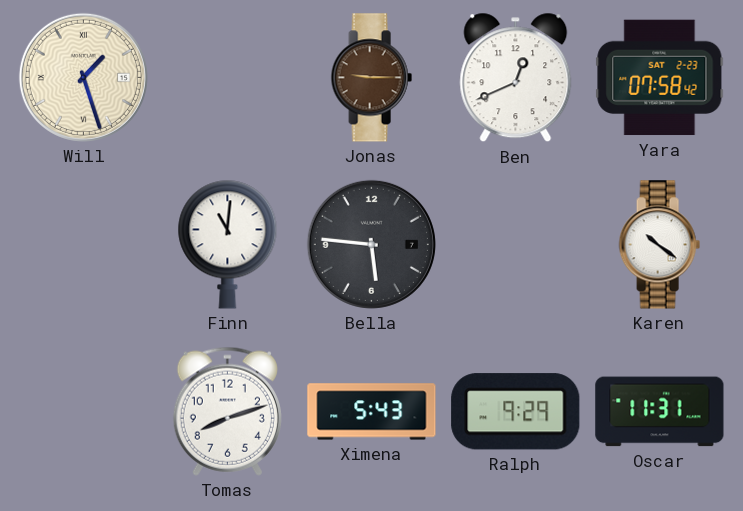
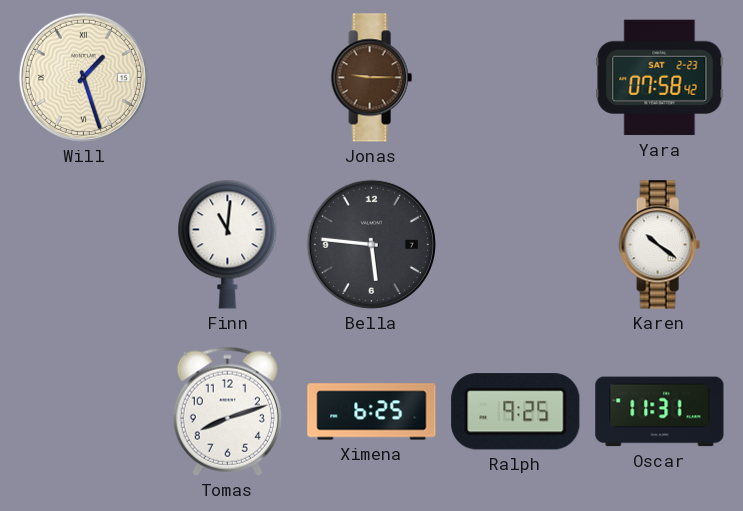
Ben: 12:41 -> none (516, 78)
Ximena: 5:43 -> 6:25 (372, 412)
Ralph: 9:29 -> 9:25 (516, 412)
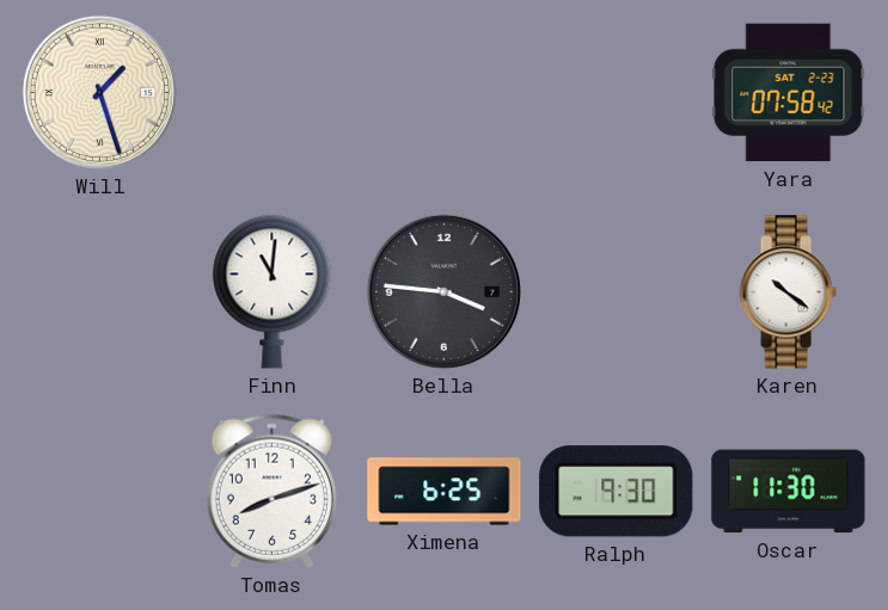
Jonas: 9:15 -> none (371, 78)
Bella: 5:46 -> 3:46 (443, 291)
Ralph: 9:25 -> 9:30 (617, 492)
Oscar: 11:31 -> 11:30 (789, 492)
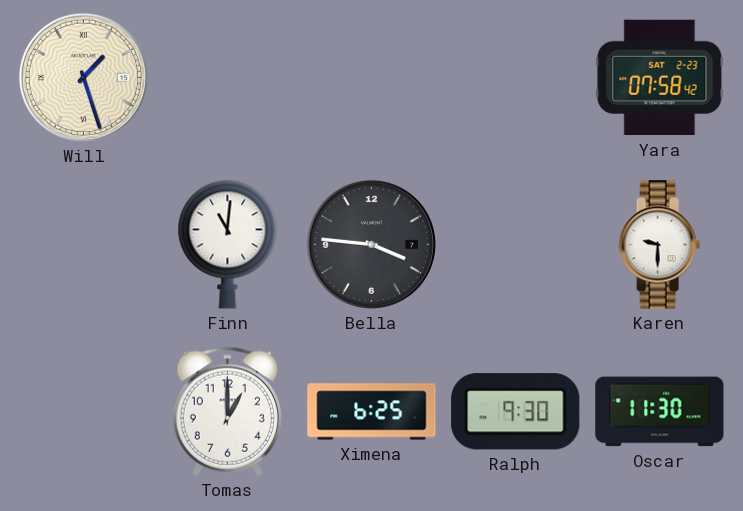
Karen: 10:21 -> 9:30 (659, 245)
Tomas: 8:12 -> 1:00 (227, 411)
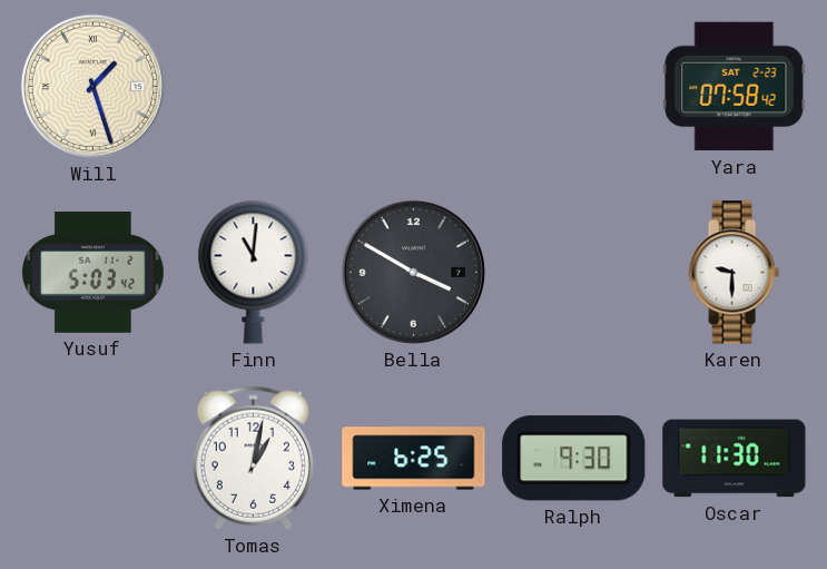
Yusuf: none -> 5:03 (92, 273)
Bella: 3:46 -> 3:50 (413, 272)
Tomas: 1:00 -> 1:02 (253, 458)
